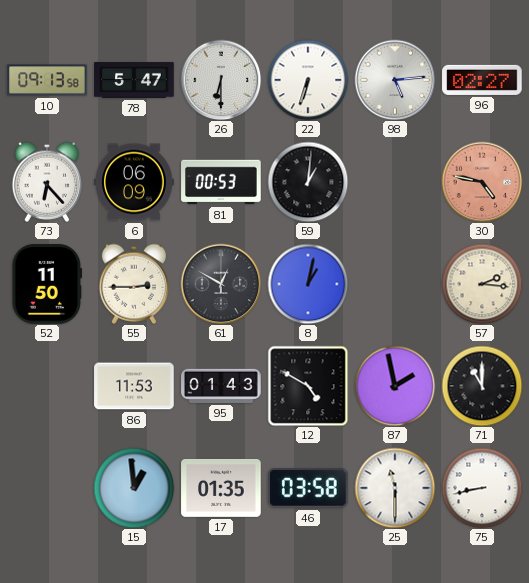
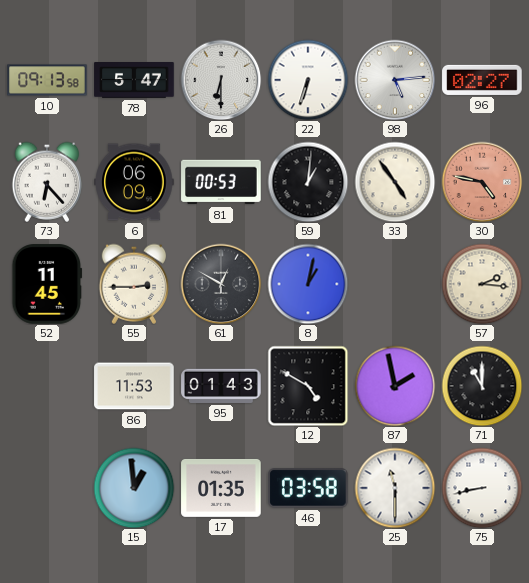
33: none -> 4:54 (395, 182)
52: 11:50 -> 11:45 (47, 284)
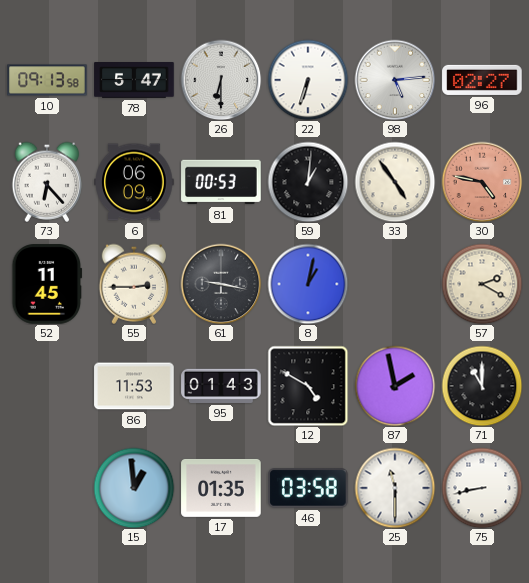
61: 12:50 -> 9:17 (221, 284)
57: 2:16 -> 2:20 (482, 284)
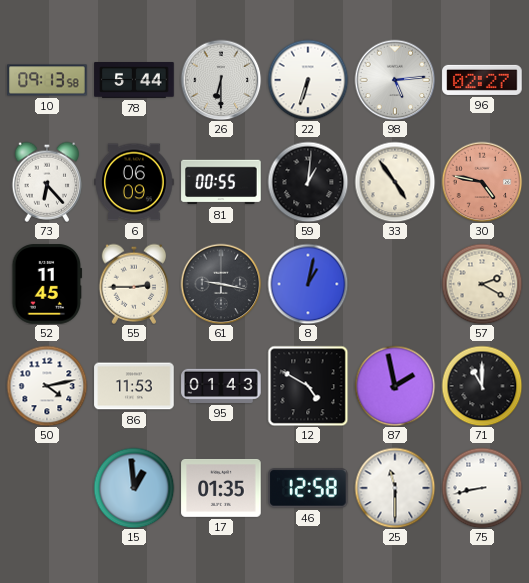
78: 5:47 -> 5:44 (134, 81)
81: 00:53 -> 00:55 (221, 182)
50: none -> 4:13 (47, 386)
46: 03:58 -> 12:58 (309, 489)
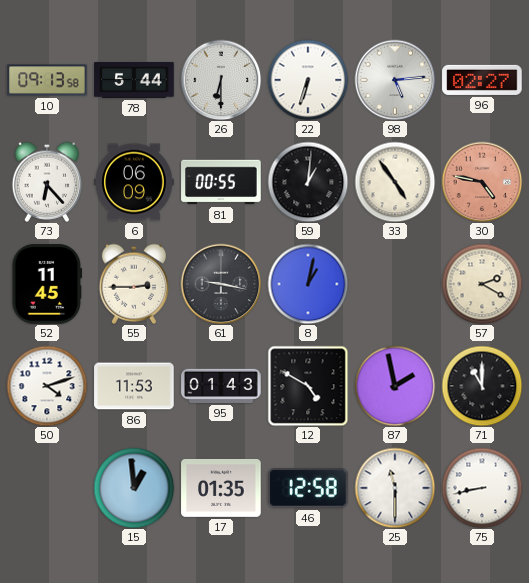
50: 4:13 -> 4:12 (47, 386)
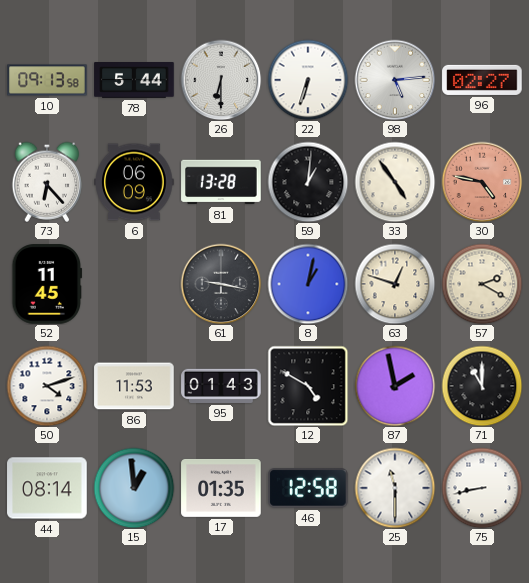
81: 00:55 -> 13:28 (221, 182)
55: 2:45 -> none (134, 284)
63: none -> 12:48 (395, 284)
44: none -> 08:14 (47, 488)
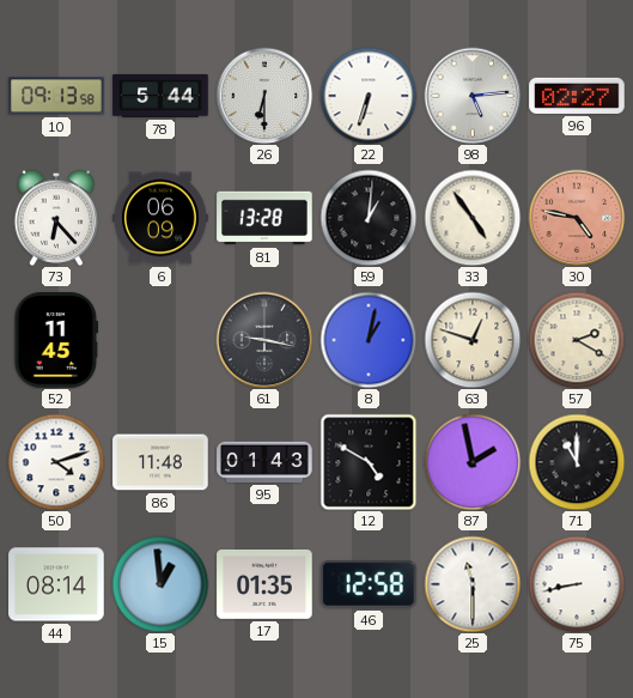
86: 11:53 -> 11:48 (160, 462)
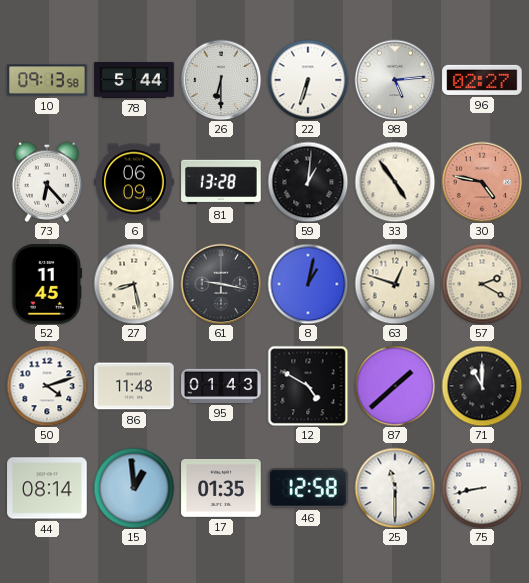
27: none -> 8:28 (134, 284)
87: 1:58 -> 1:38 (395, 386)
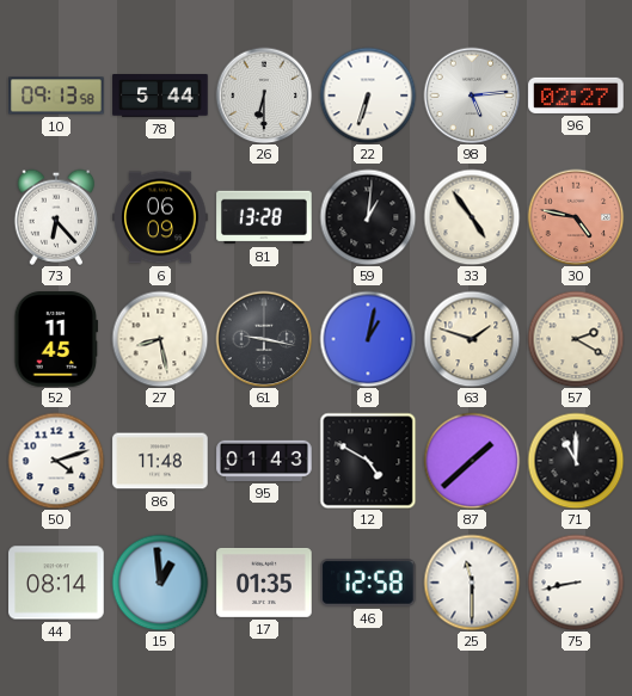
63: 12:48 -> 1:48 (472, 339)
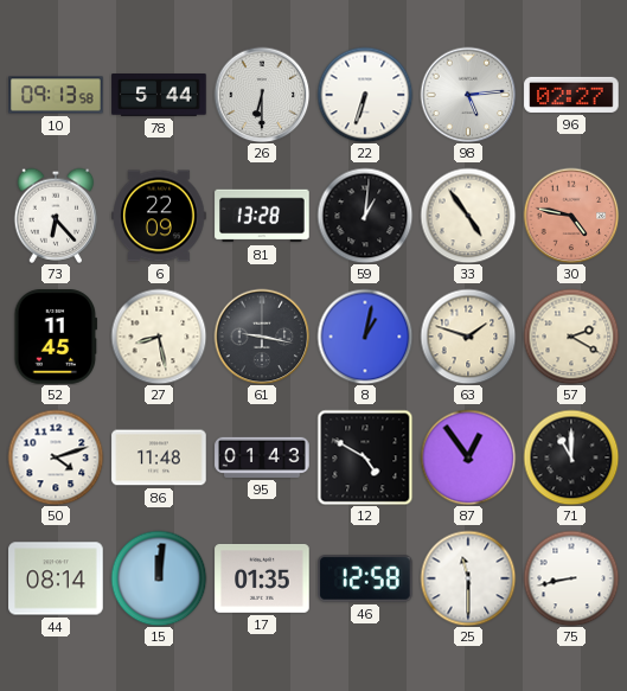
6: 06:09 -> 22:09 (159, 216)
87: 1:38 -> 12:54 (468, 458)
15: 12:59 -> 12:01 (159, 578)
